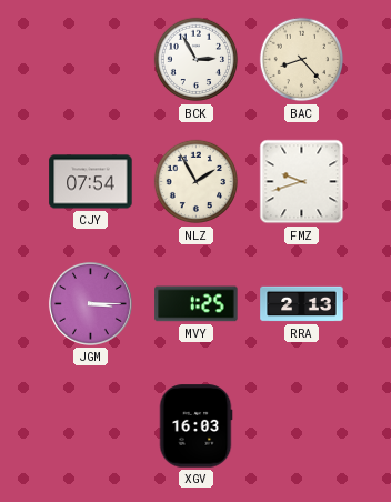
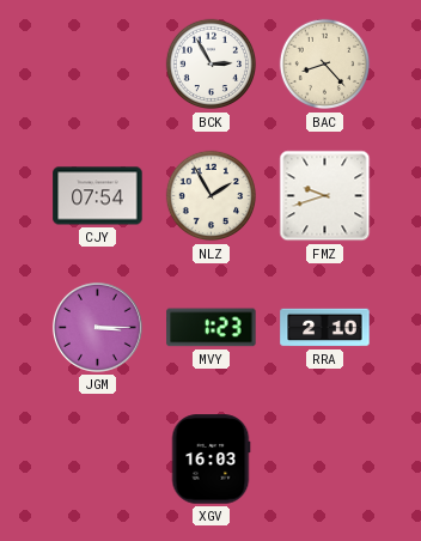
MVY: 1:25 -> 1:23 (212, 328)
RRA: 2:13 -> 2:10 (325, 328)
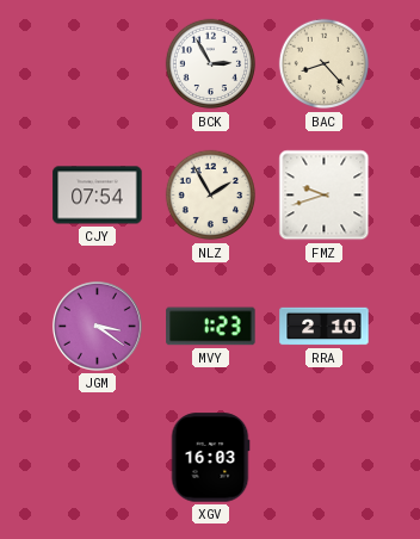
JGM: 3:15 -> 3:21 (97, 326)
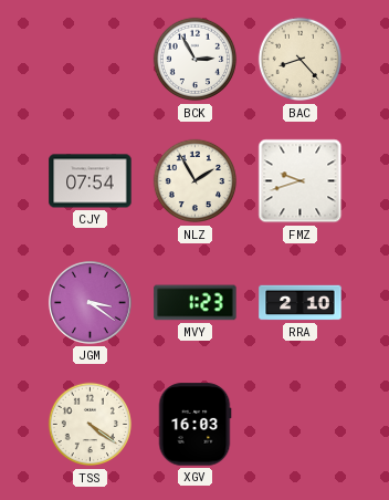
TSS: none -> 4:21 (91, 425)
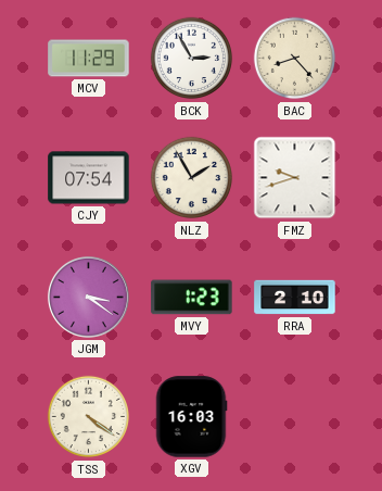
MCV: none -> 11:29 (89, 59)
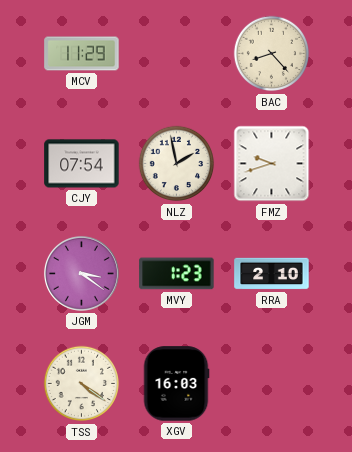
BCK: 2:55 -> none (192, 59)
NLZ: 1:55 -> 1:58 (177, 164)
